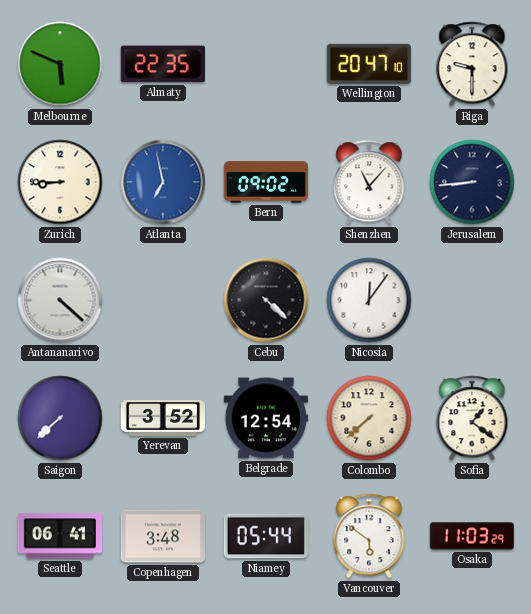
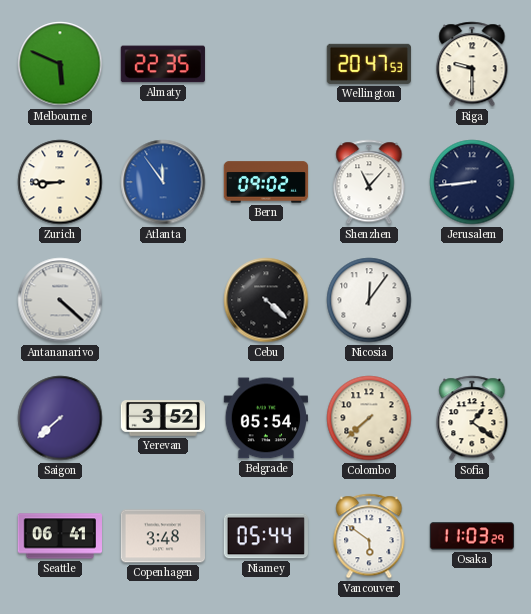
Wellington: 20:47:10 -> 20:47:53 (369, 64)
Atlanta: 6:58 -> 11:54 (163, 182)
Belgrade: 12:54 -> 05:54 (265, 418)
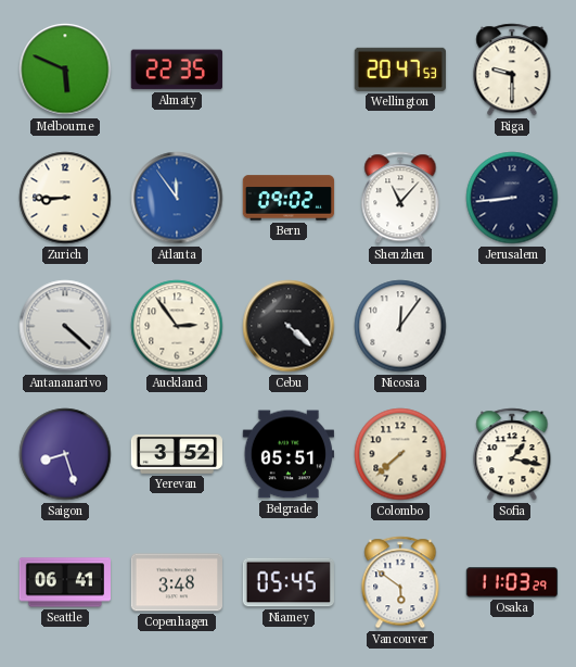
Auckland: none -> 2:54 (177, 326)
Saigon: 7:38 -> 8:27 (65, 454)
Belgrade: 05:54 -> 05:51 (287, 454)
Sofia: 1:21 -> 1:17 (512, 454)
Niamey: 05:44 -> 05:45 (289, 582)
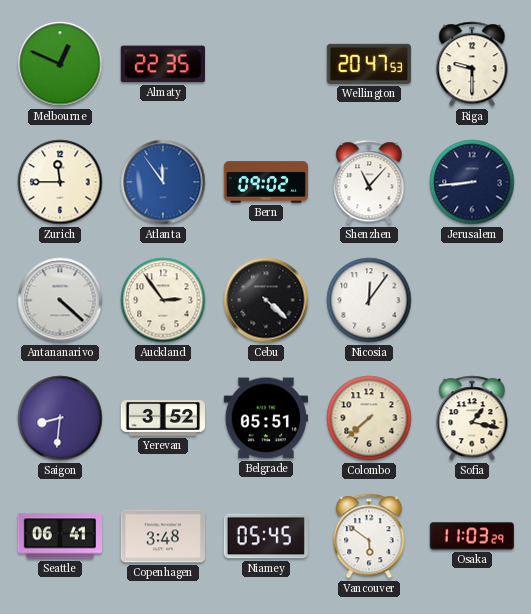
Melbourne: 5:49 -> 12:49 (60, 64)
Zurich: 8:45 -> 11:45 (60, 182)
Saigon: 8:27 -> 8:31 (60, 418)
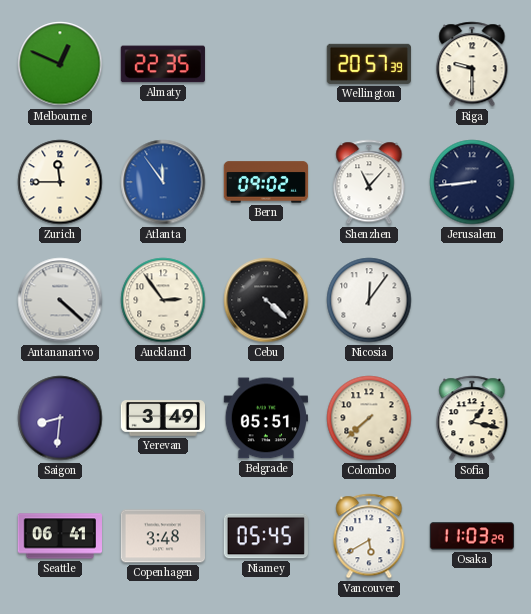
Wellington: 20:47 -> 20:57 (369, 64)
Yerevan: 3:52 -> 3:49 (162, 418)
Vancouver: 5:51 -> 5:40 (369, 536)
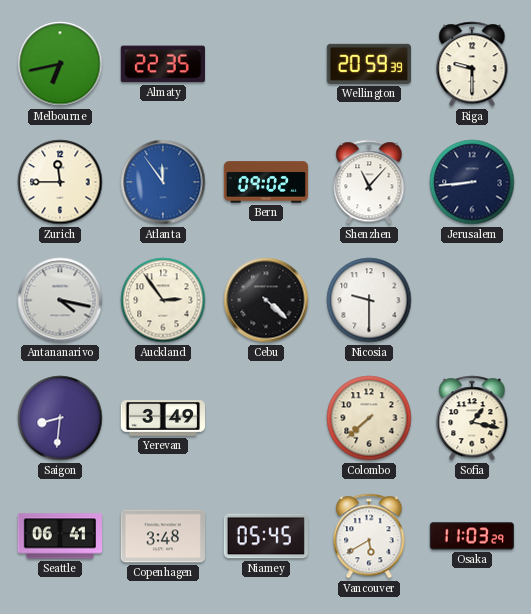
Melbourne: 12:49 -> 6:43 (60, 64)
Wellington: 20:57 -> 20:59 (369, 64)
Antananarivo: 4:22 -> 4:17 (60, 300)
Nicosia: 12:06 -> 9:30 (369, 300)
Belgrade: 05:51 -> none (265, 418)
